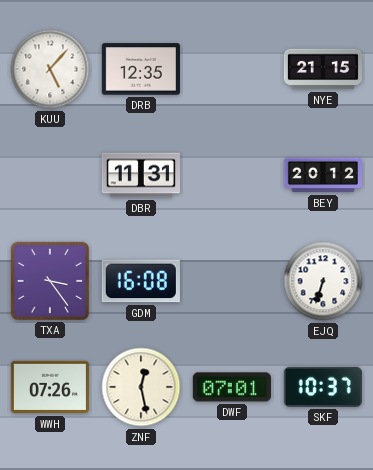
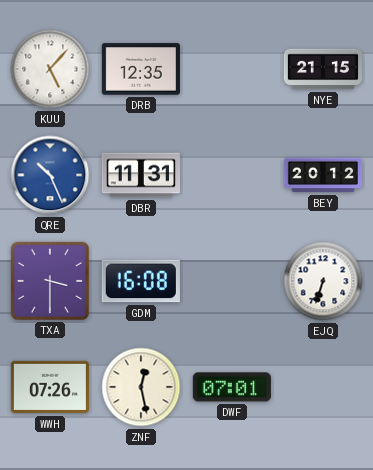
QRE: none -> 10:26 (50, 175)
TXA: 3:24 -> 3:30 (50, 281)
SKF: 10:37 -> none (323, 387)
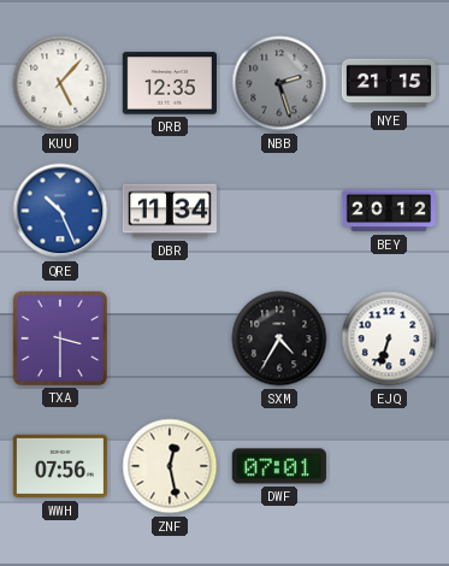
NBB: none -> 2:27 (279, 83)
DBR: 11:31 -> 11:34 (170, 211)
GDM: 16:08 -> none (141, 281)
SXM: none -> 4:35 (279, 338)
WWH: 07:26 -> 07:56 (60, 466)
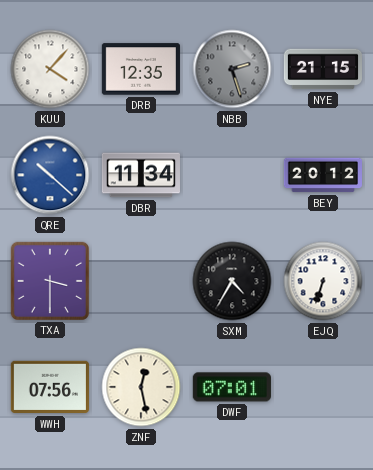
KUU: 5:07 -> 4:07 (50, 69)
QRE: 10:26 -> 10:22 (50, 175)
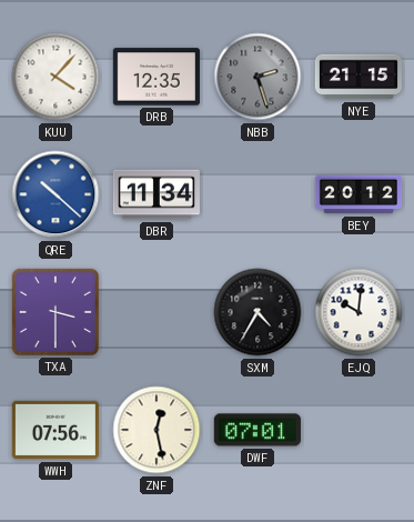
EJQ: 6:33 -> 10:01 (359, 312)
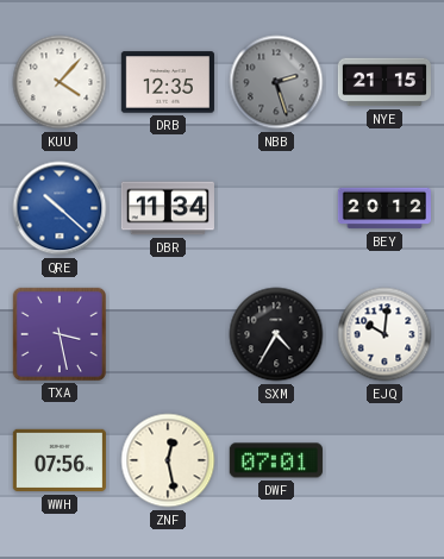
TXA: 3:30 -> 3:28 (60, 334)
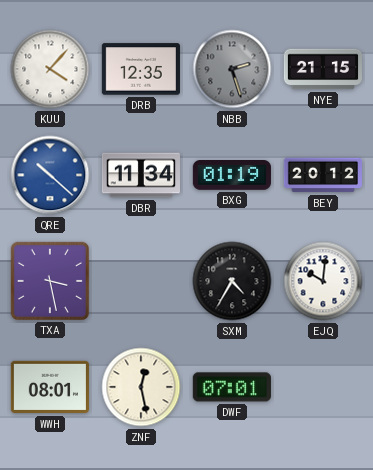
BXG: none -> 01:19 (232, 176)
WWH: 07:56 -> 08:01 (50, 387)
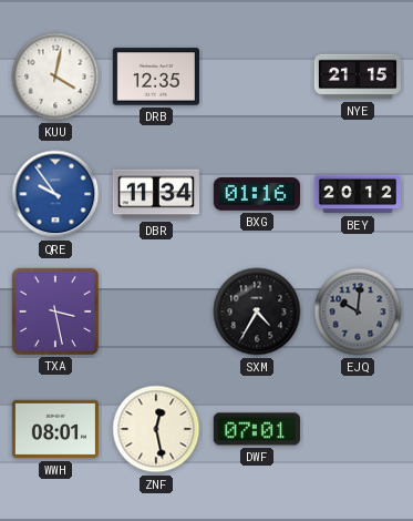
KUU: 4:07 -> 4:02 (55, 76)
NBB: 2:27 -> none (232, 69)
QRE: 10:22 -> 9:54 (55, 194)
BXG: 01:19 -> 01:16 (257, 195)
EJQ dial: white -> grey (358, 311)
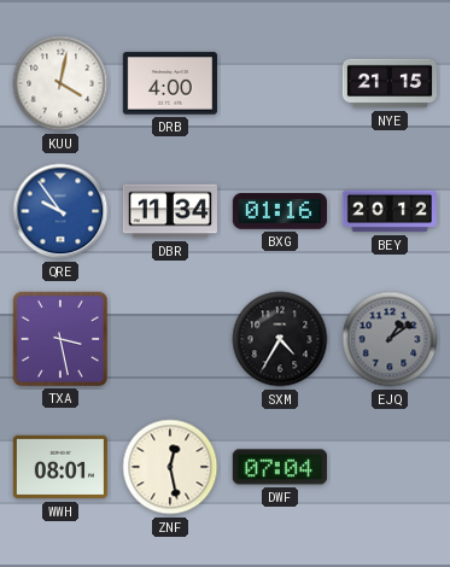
DRB: 12:35 -> 4:00 (170, 83)
EJQ: 10:01 -> 1:09 (390, 339)
DWF: 07:01 -> 07:04 (280, 467)
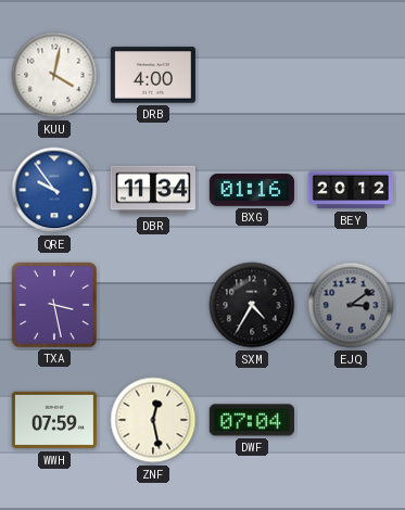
NYE: 21:15 -> none (388, 83)
EJQ: 1:09 -> 3:09 (351, 305)
WWH: 08:01 -> 07:59 (54, 420)
